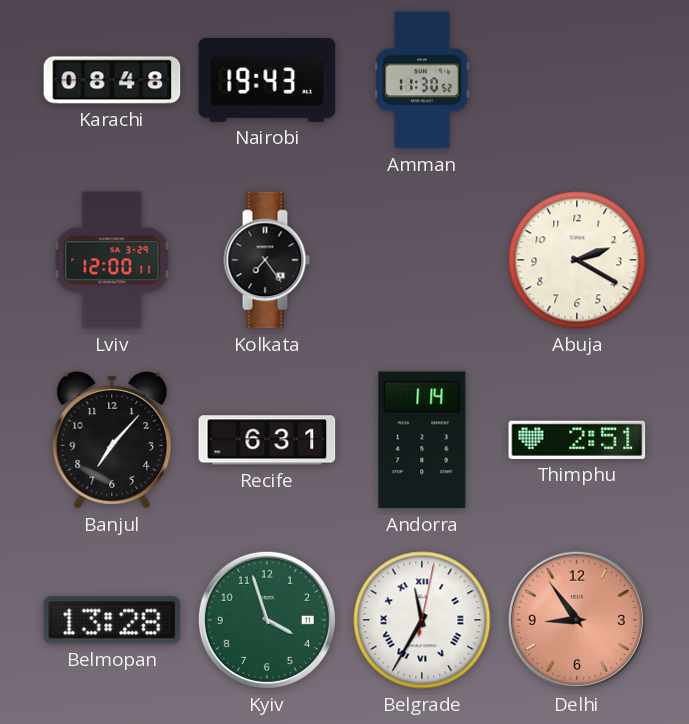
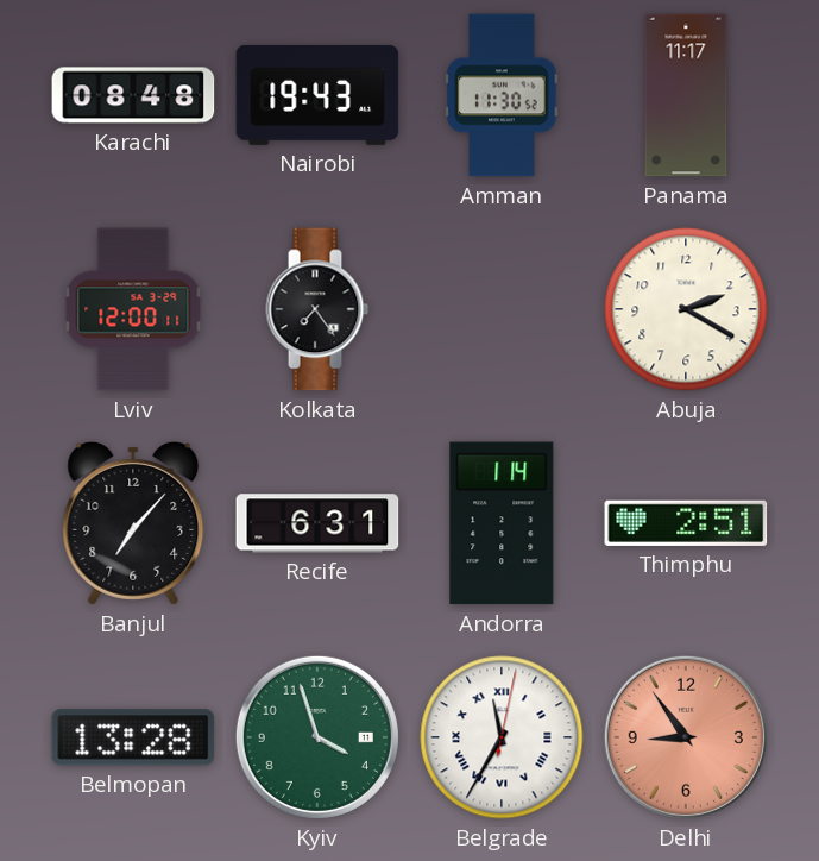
Panama: none -> 11:17 (686, 95)
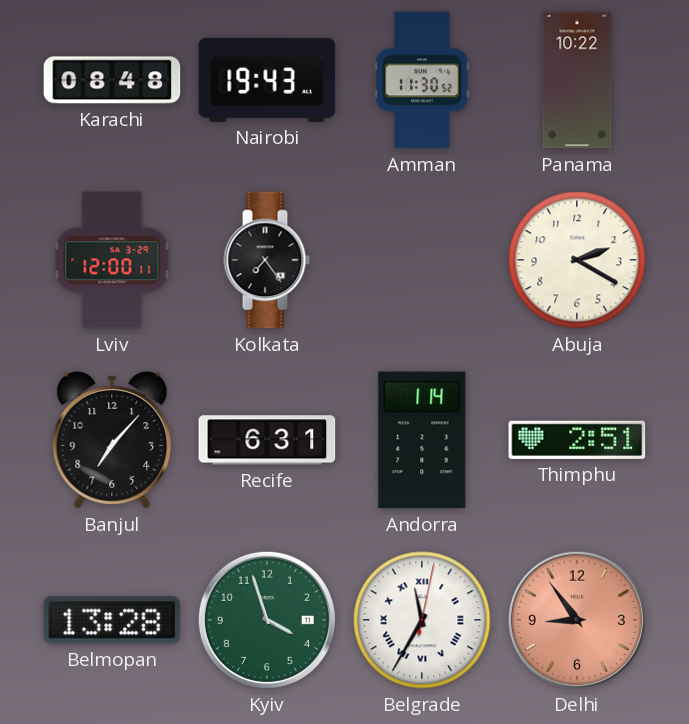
Panama: 11:17 -> 10:22 (577, 80)
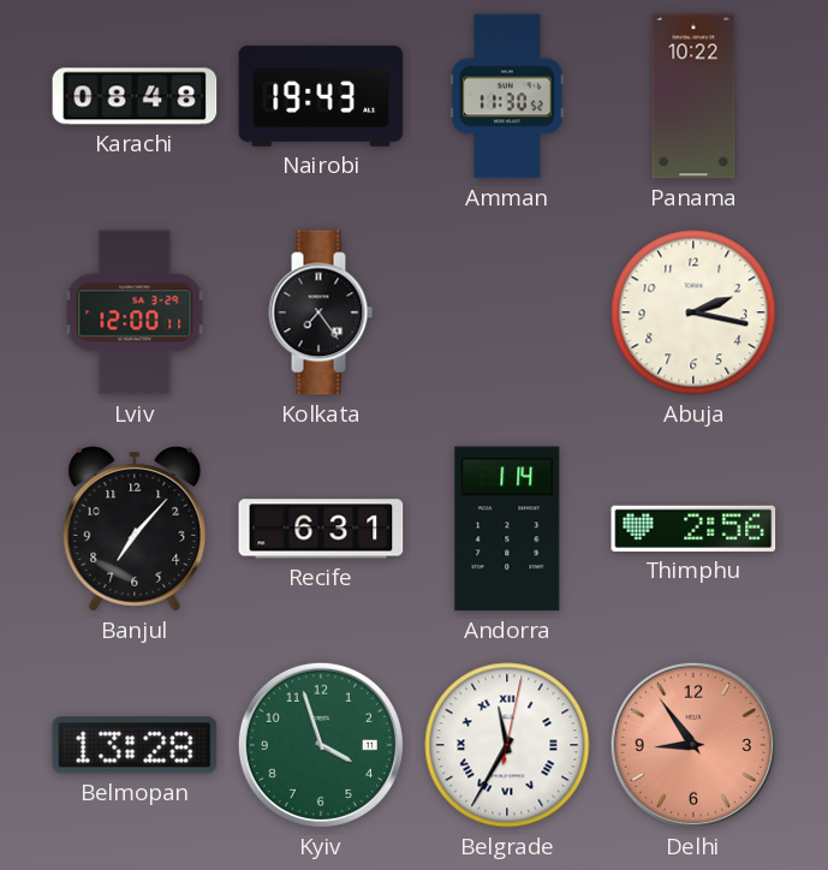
Abuja: 2:20 -> 2:17 (693, 312)
Thimphu: 2:51 -> 2:56 (693, 529)
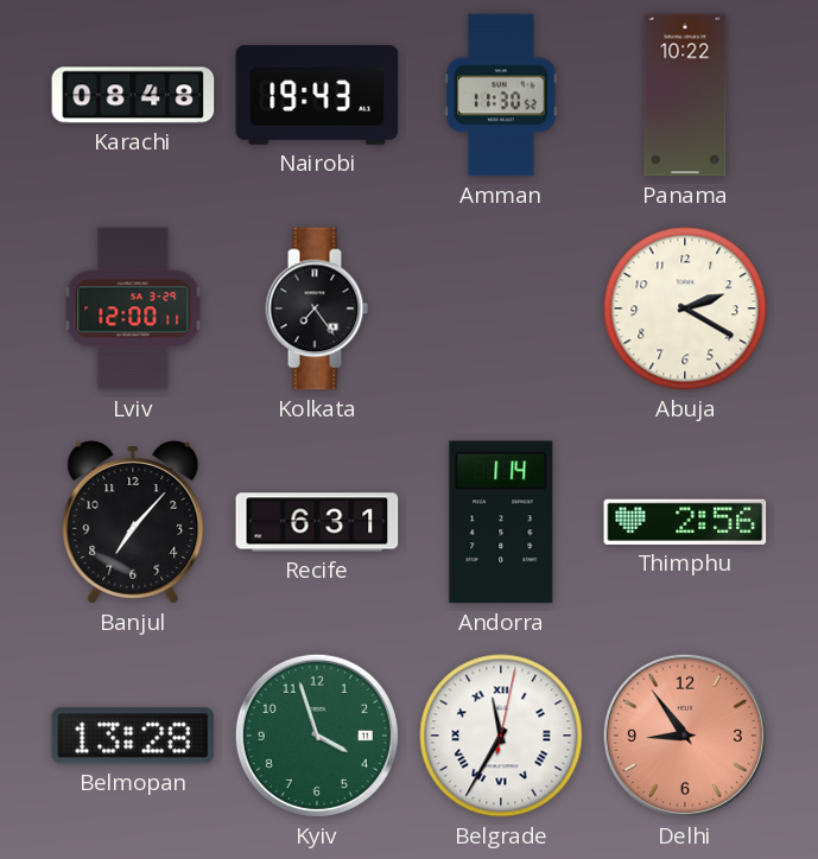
Abuja: 2:17 -> 2:20 (685, 308)
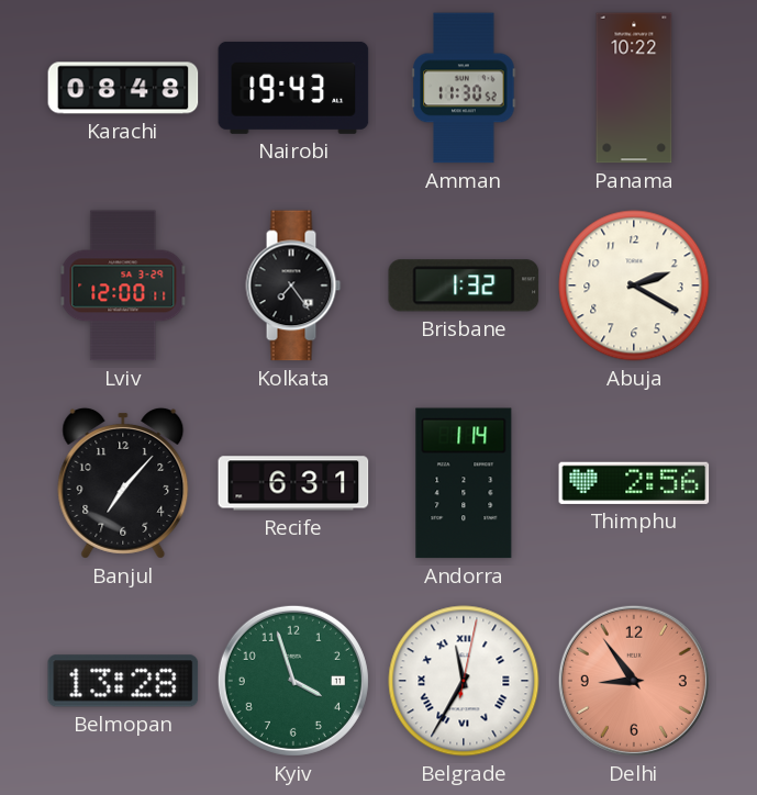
Brisbane: none -> 1:32 (464, 285)
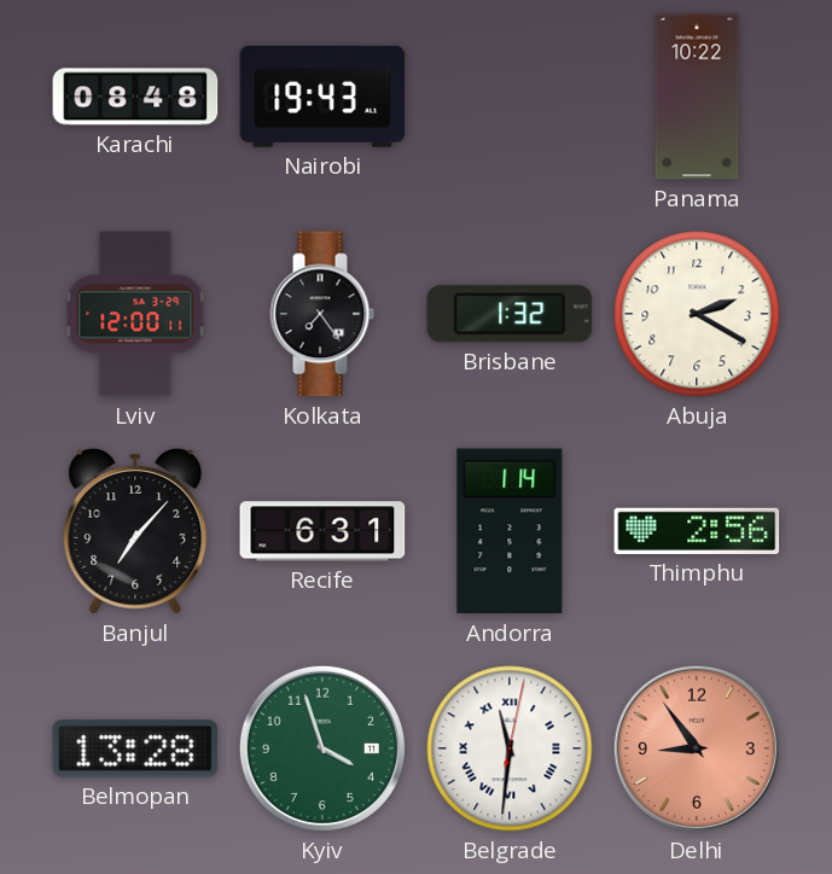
Amman: 11:30 -> none (464, 88)
Belgrade: 11:35 -> 11:31 (510, 748)
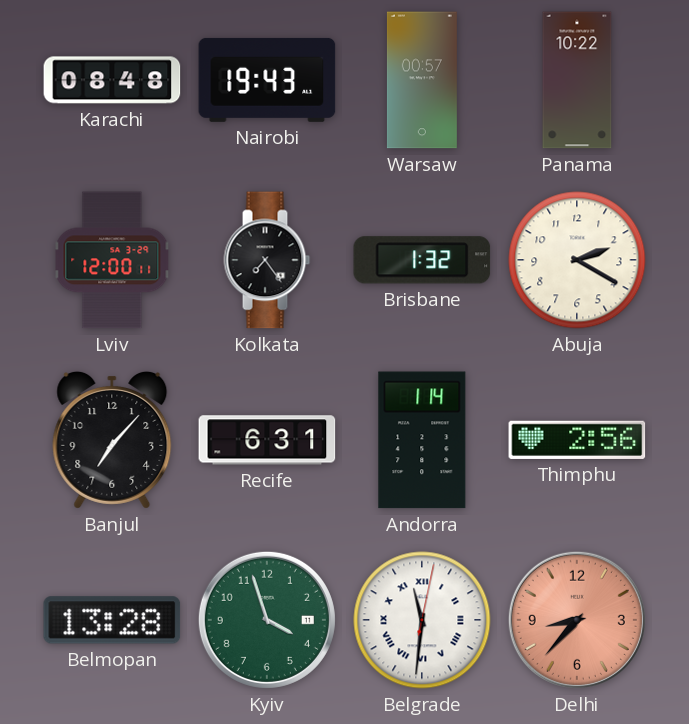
Warsaw: none -> 00:57 (422, 80)
Delhi: 8:54 -> 8:37 (577, 620)
